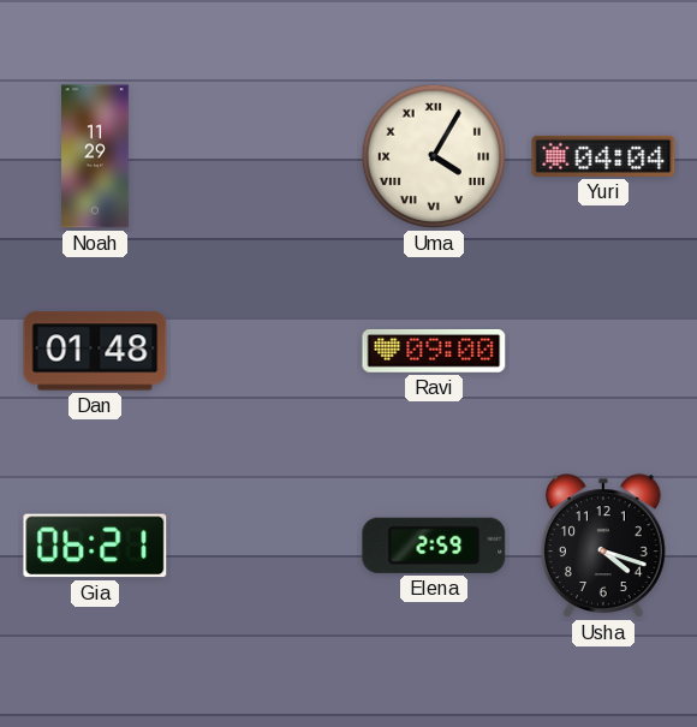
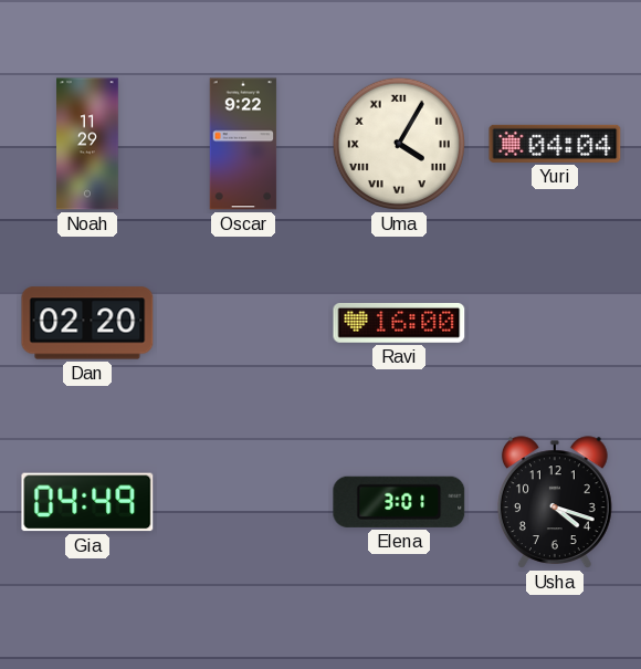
Oscar: none -> 9:22 (243, 144)
Dan: 01:48 -> 02:20 (87, 323)
Ravi: 09:00 -> 16:00 (399, 323)
Gia: 06:21 -> 04:49 (87, 502)
Elena: 2:59 -> 3:01 (399, 502)
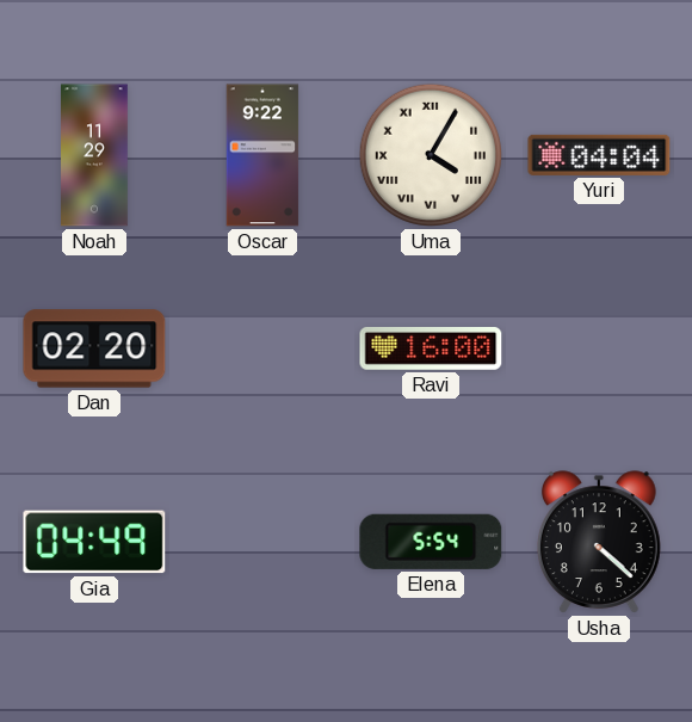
Elena: 3:01 -> 5:54 (431, 542)
Usha: 4:18 -> 4:22 (600, 542)
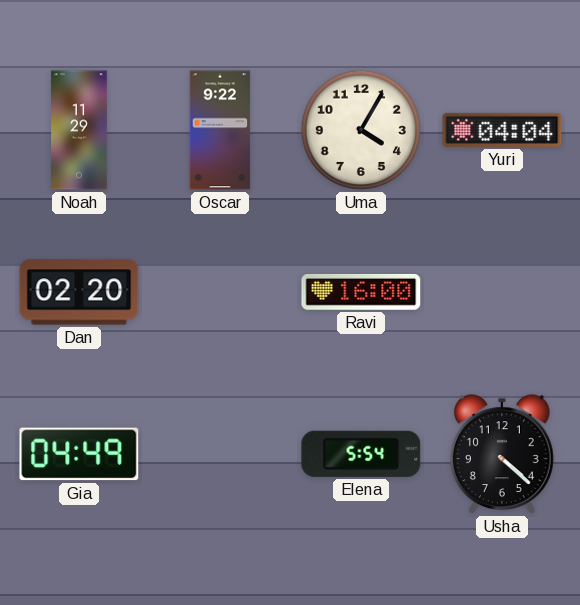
Uma numerals: Roman -> Arabic (361, 130)
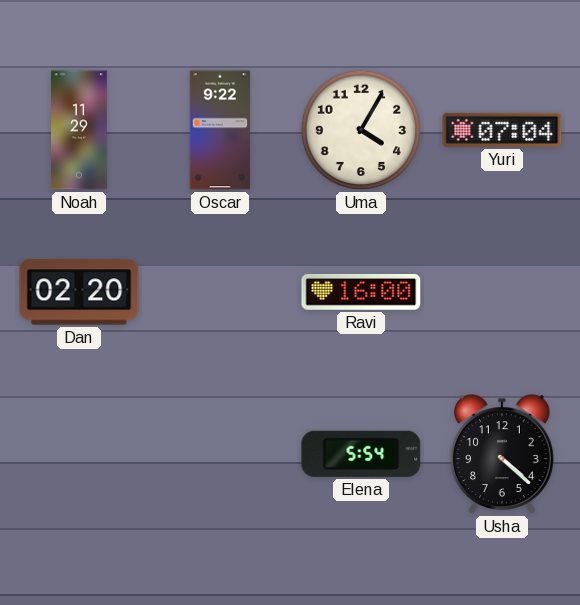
Yuri: 04:04 -> 07:04 (502, 130)
Gia: 04:49 -> none (79, 454)
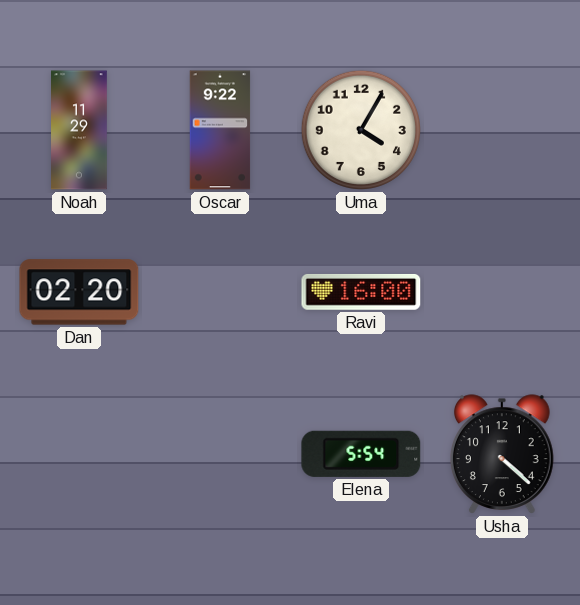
Yuri: 07:04 -> none (502, 130)
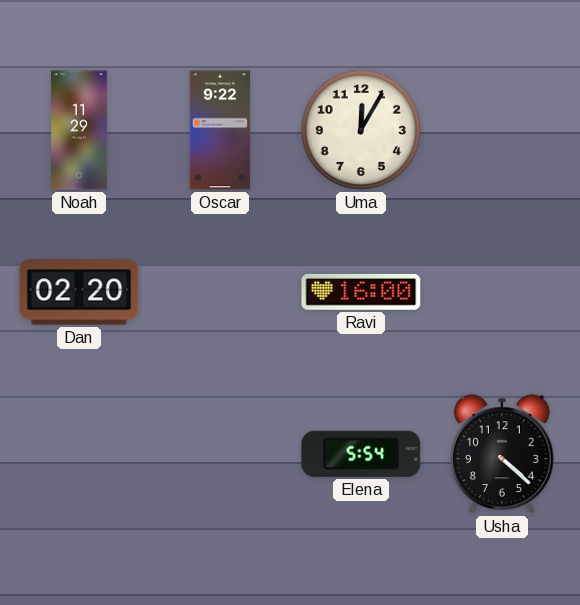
Uma: 4:05 -> 12:05 (361, 130)
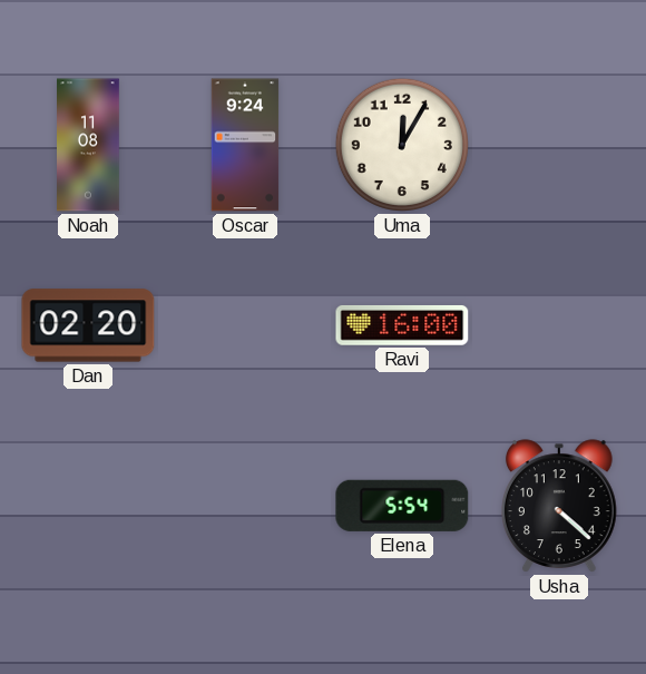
Noah: 11:29 -> 11:08 (88, 145)
Oscar: 9:22 -> 9:24 (245, 145)
